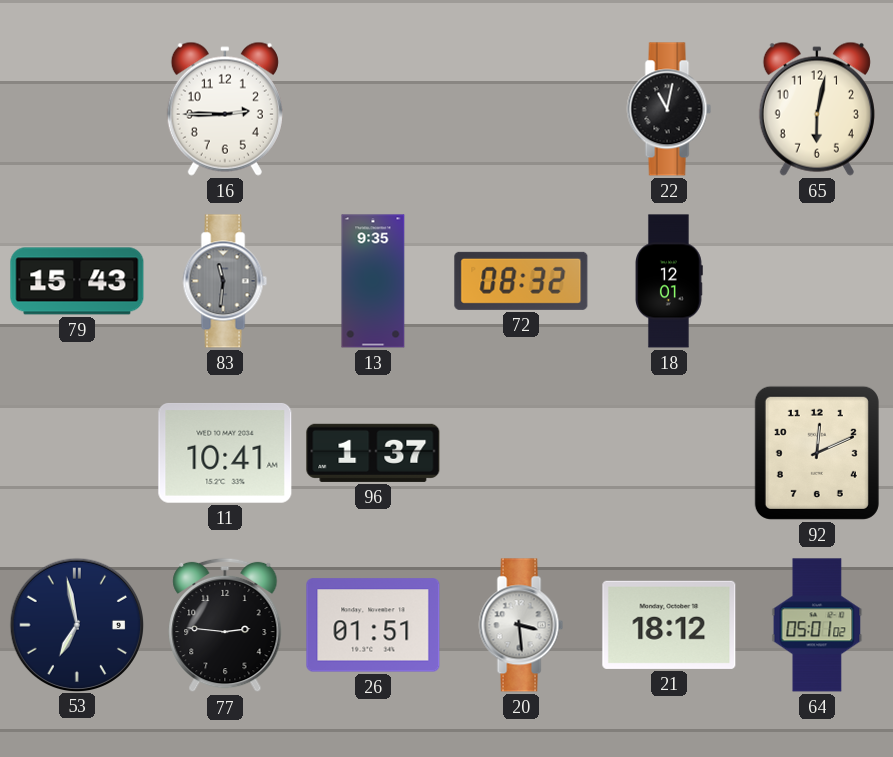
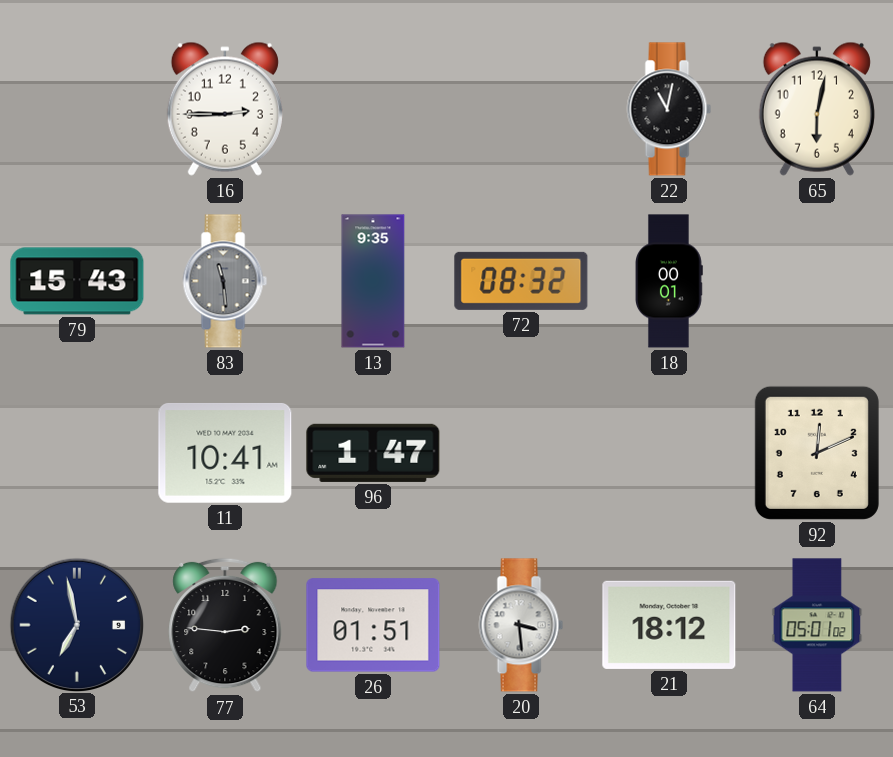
83: 11:31 -> 11:29 (225, 281)
18: 12:01 -> 00:01 (669, 281)
96: 1:37 -> 1:47 (373, 453)
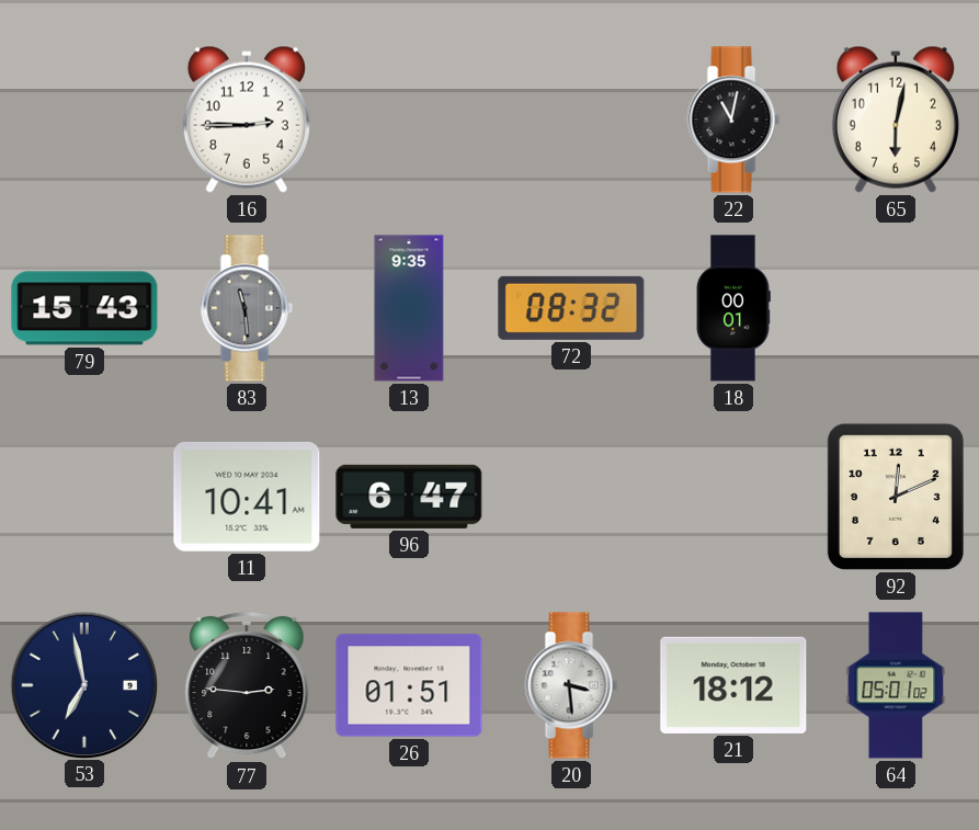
96: 1:47 -> 6:47 (409, 497)
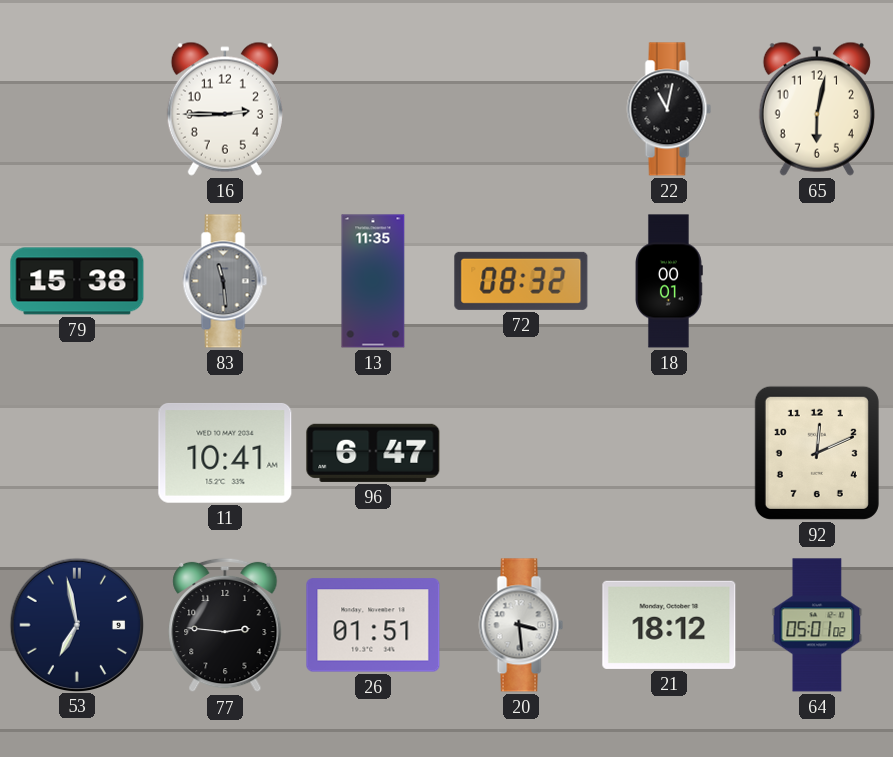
79: 15:43 -> 15:38 (77, 281)
13: 9:35 -> 11:35 (373, 281)
